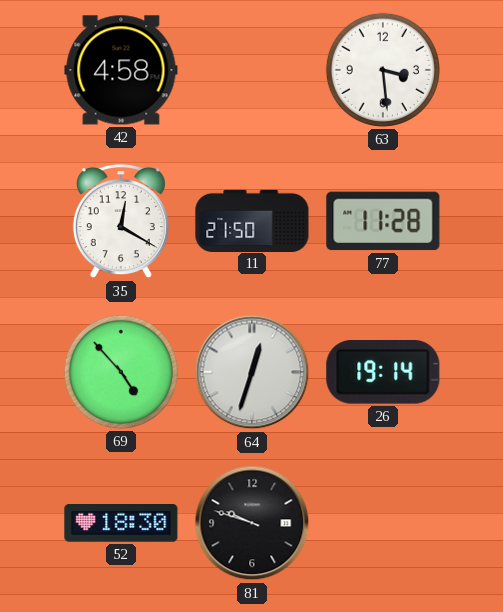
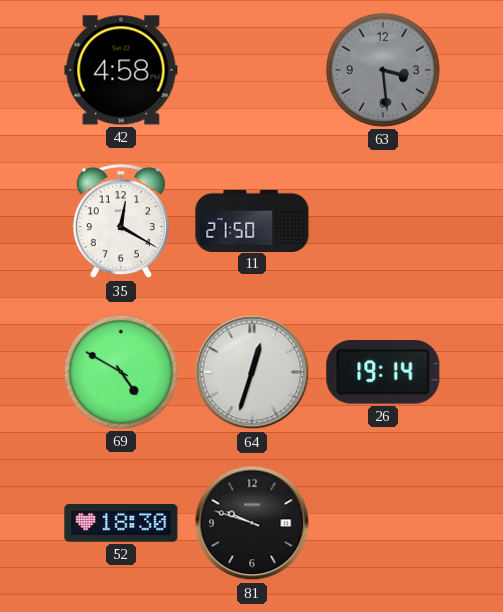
63 dial: white -> grey (383, 70)
77: 11:28 -> none (383, 221)
69: 4:53 -> 4:50 (121, 372)
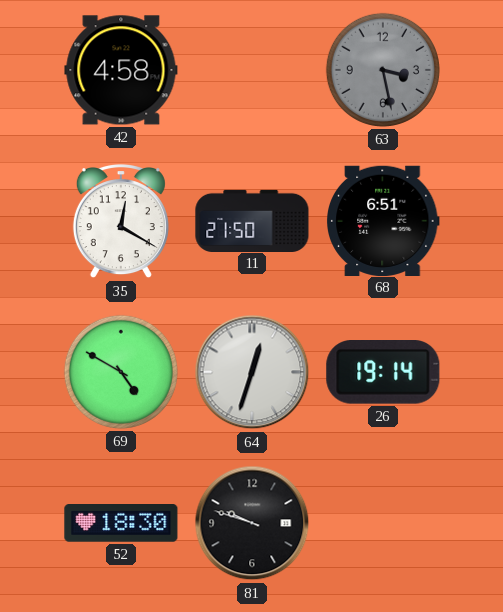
63: 3:29 -> 3:28 (383, 70)
68: none -> 6:51 (384, 220)
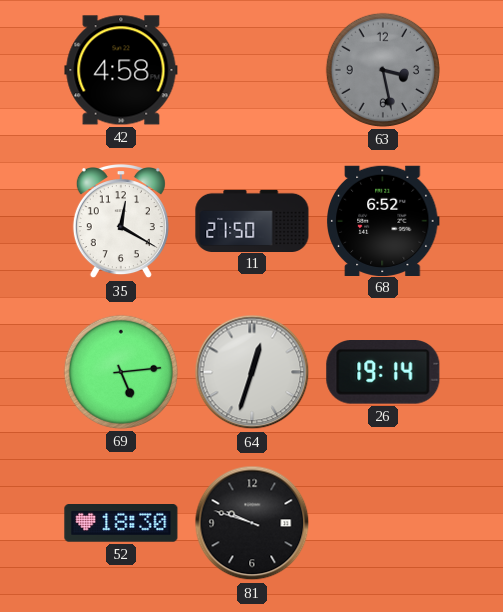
68: 6:51 -> 6:52 (384, 220)
69: 4:50 -> 5:14 (121, 372)
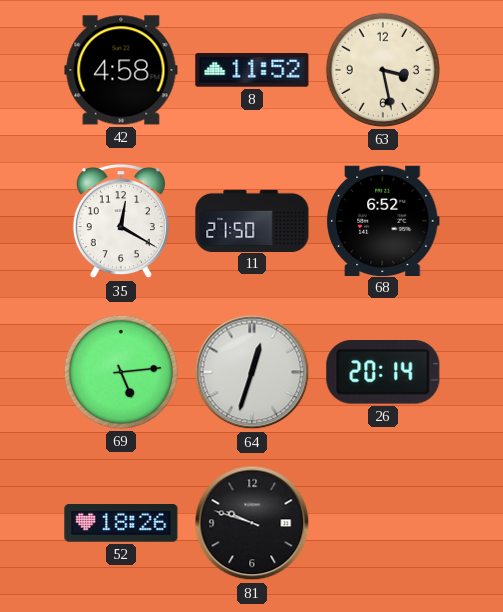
8: none -> 11:52 (252, 70)
63 dial: grey -> cream (383, 70)
26: 19:14 -> 20:14 (383, 373)
52: 18:30 -> 18:26 (121, 523)
